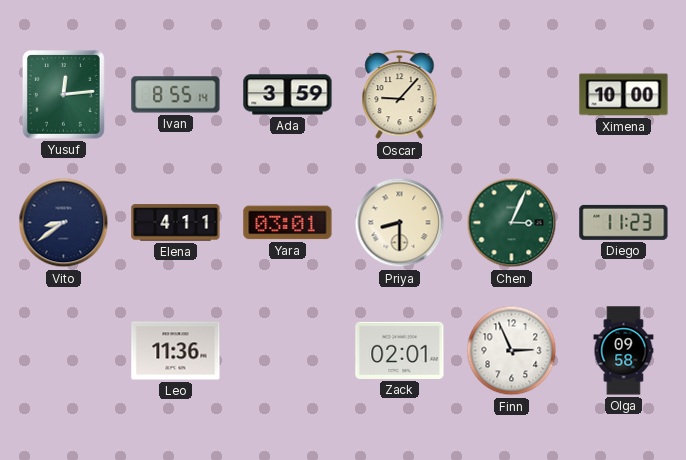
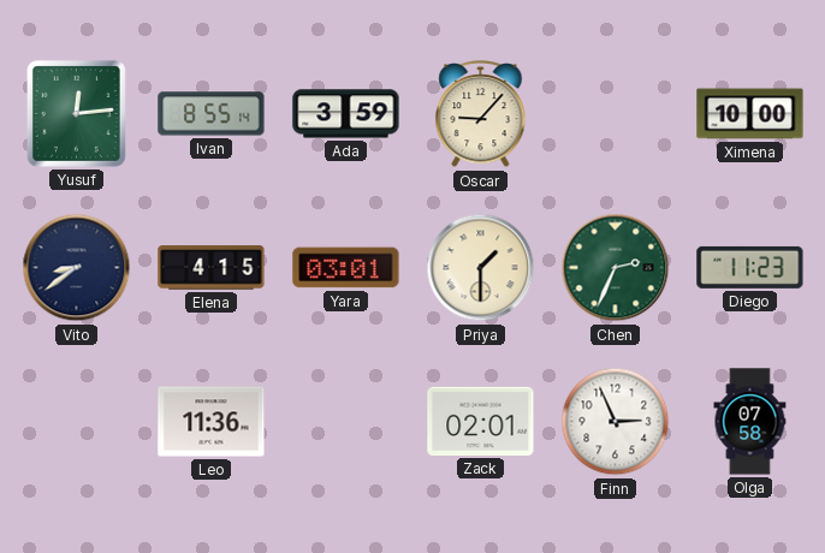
Elena: 4:11 -> 4:15 (212, 268)
Priya: 8:30 -> 1:30 (481, 268)
Chen: 3:04 -> 2:34 (616, 268)
Olga: 09:58 -> 07:58 (750, 422)
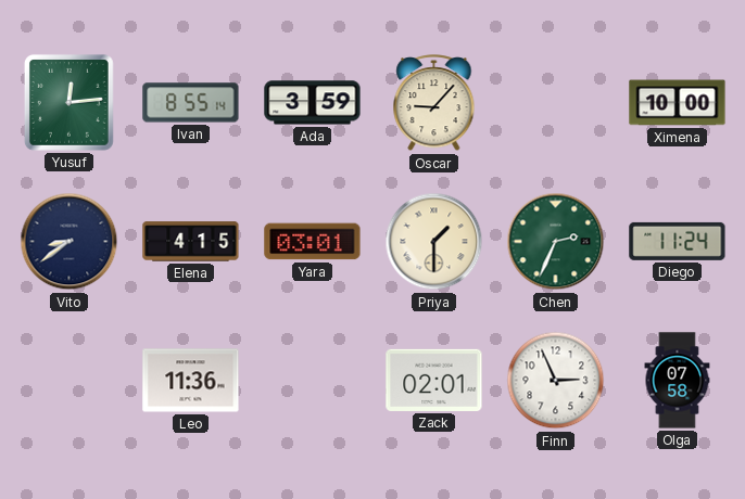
Diego: 11:23 -> 11:24 (678, 241)
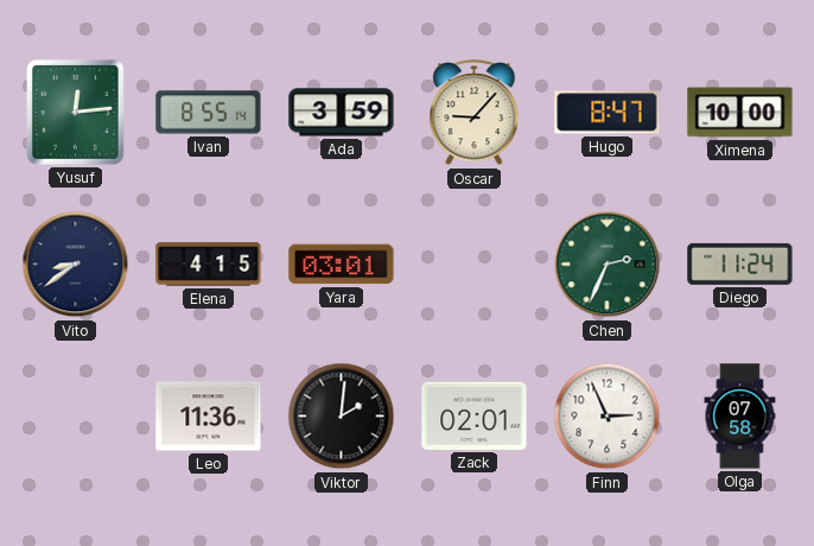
Hugo: none -> 8:47 (608, 113)
Priya: 1:30 -> none (434, 242)
Viktor: none -> 2:01 (342, 417)
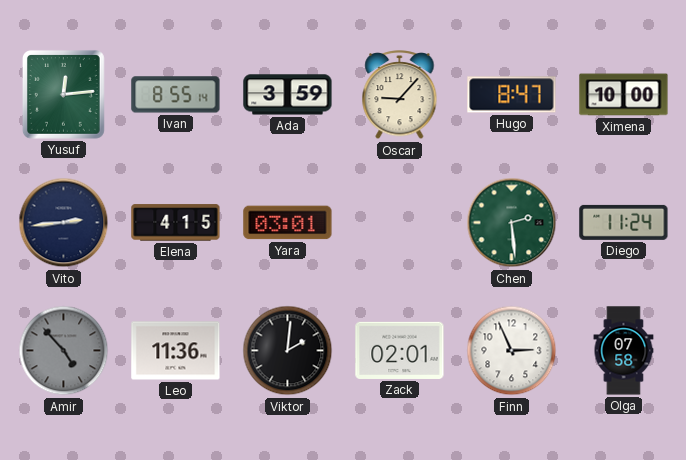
Vito: 8:39 -> 2:44 (64, 223)
Chen: 2:34 -> 2:29 (512, 223)
Amir: none -> 4:53 (64, 351)
